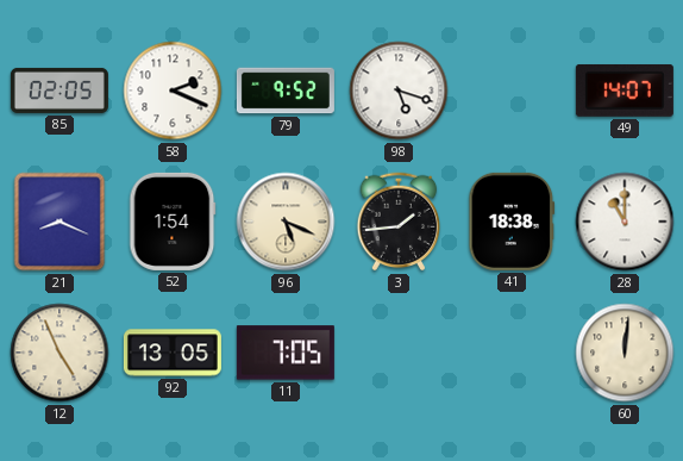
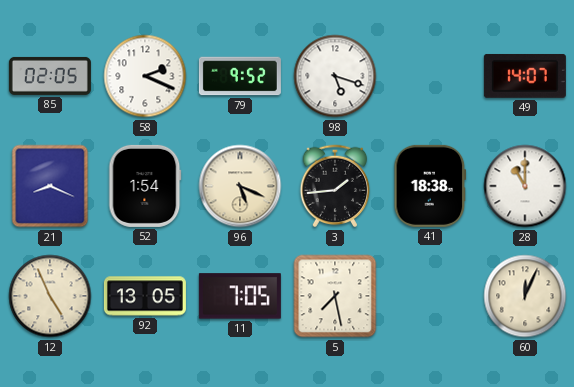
5: none -> 7:28 (335, 296)
60: 12:01 -> 12:04 (525, 296)
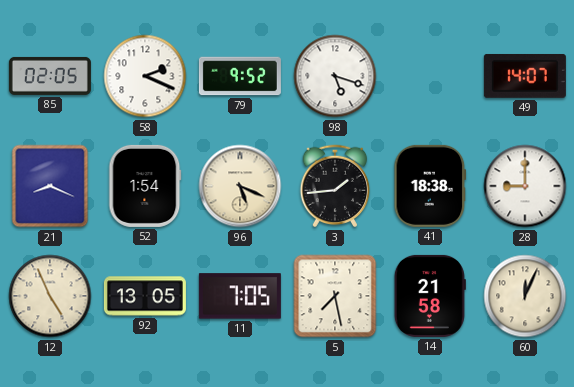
28: 11:00 -> 9:00 (525, 186)
14: none -> 21:58 (430, 296)
